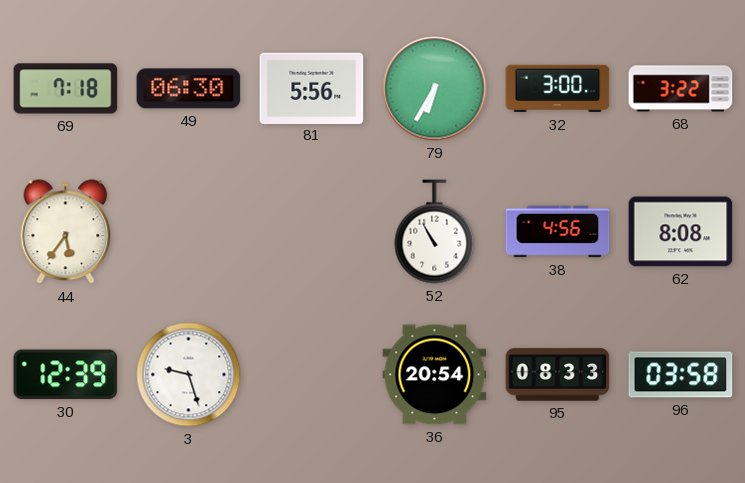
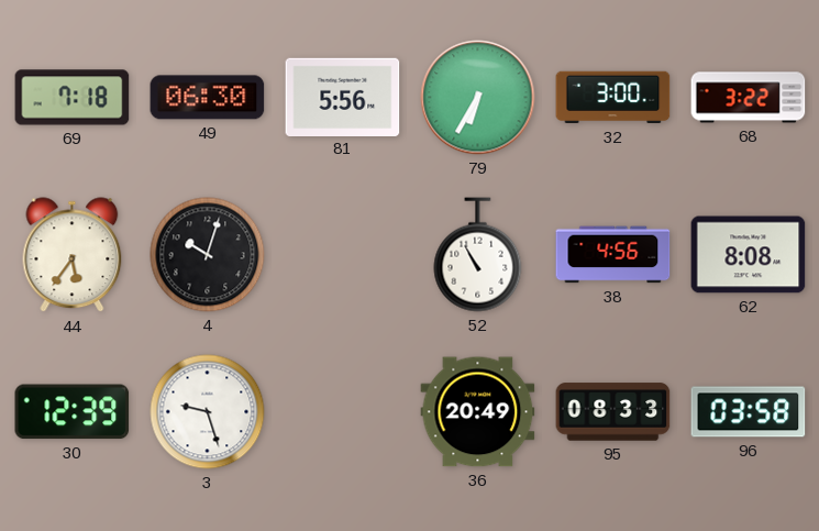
4: none -> 10:03 (208, 255)
36: 20:54 -> 20:49 (478, 412)
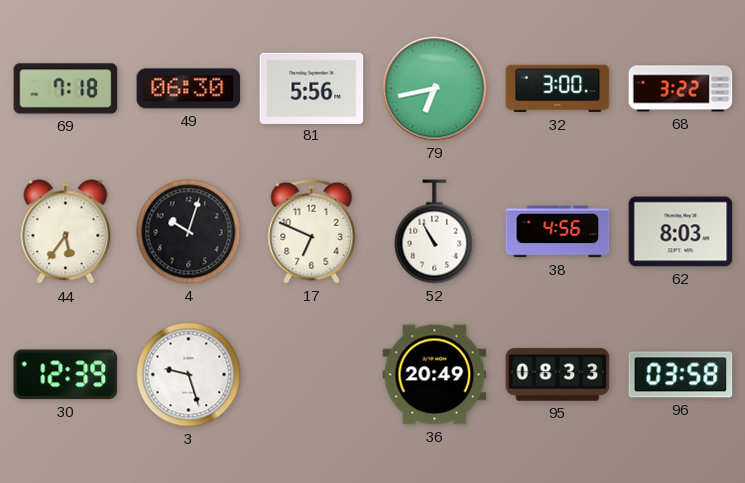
79: 6:35 -> 6:43 (435, 89)
17: none -> 6:49 (312, 231)
62: 8:08 -> 8:03 (681, 232)
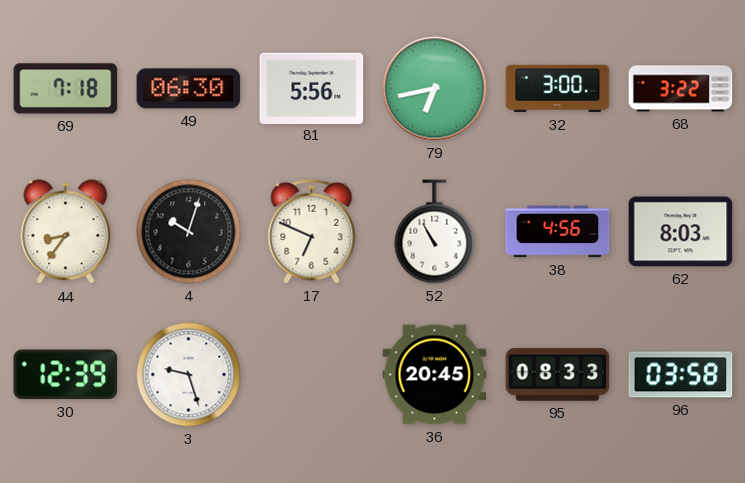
44: 5:36 -> 8:36 (66, 232)
36: 20:49 -> 20:45 (435, 375)
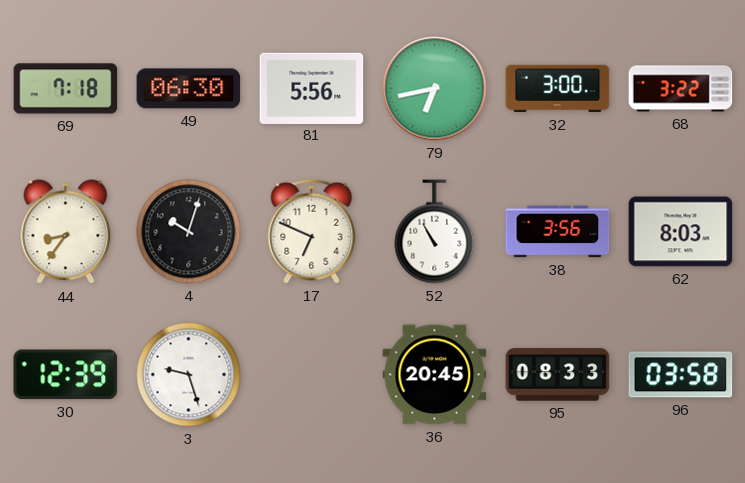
38: 4:56 -> 3:56 (558, 232)
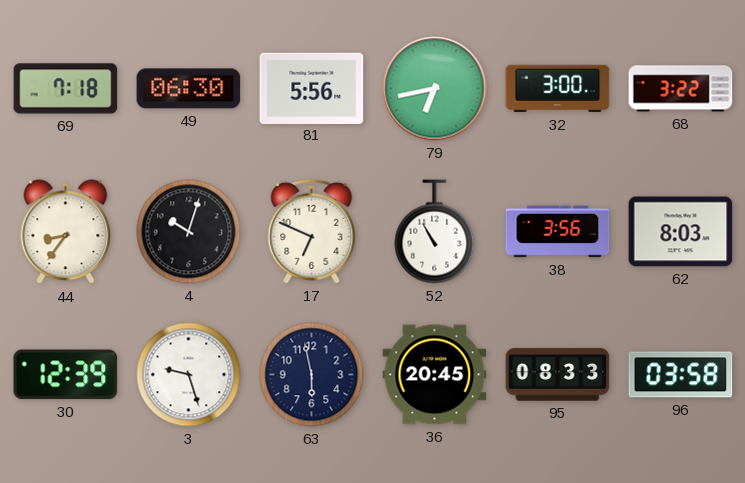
63: none -> 5:58 (312, 375)
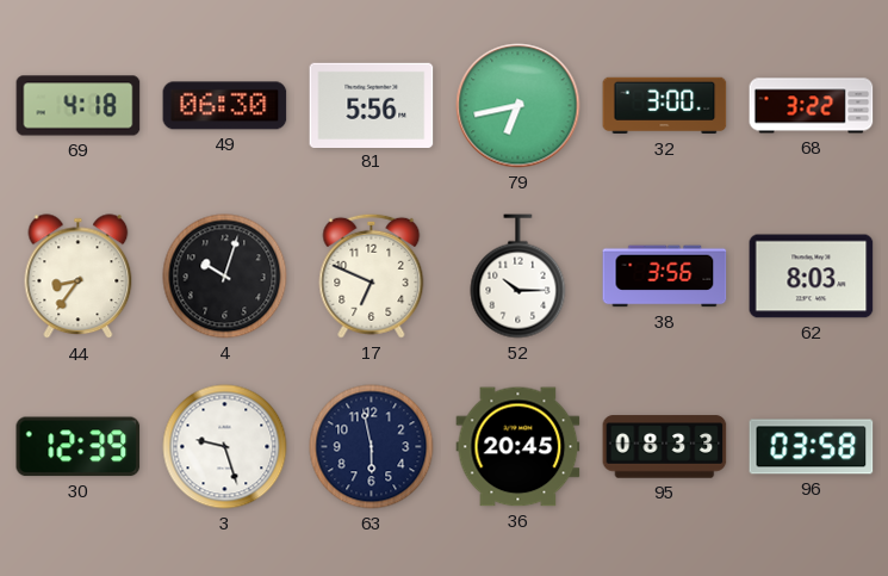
69: 7:18 -> 4:18 (79, 106)
52: 10:55 -> 10:15 (518, 277)
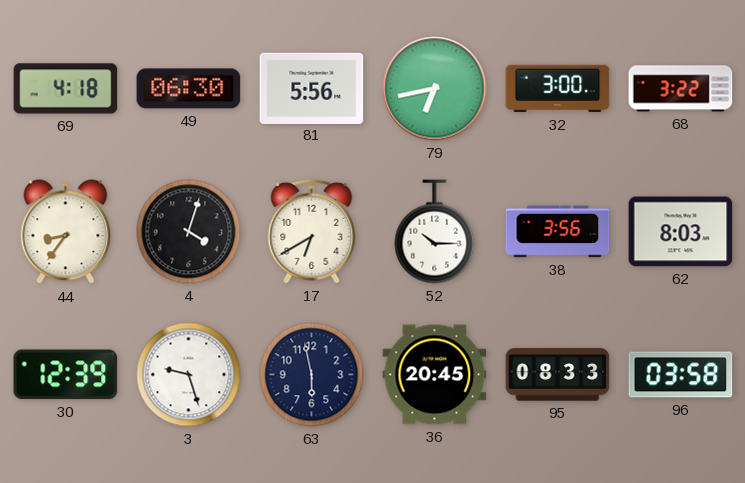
4: 10:03 -> 4:03 (189, 232)
17: 6:49 -> 6:40 (312, 231)
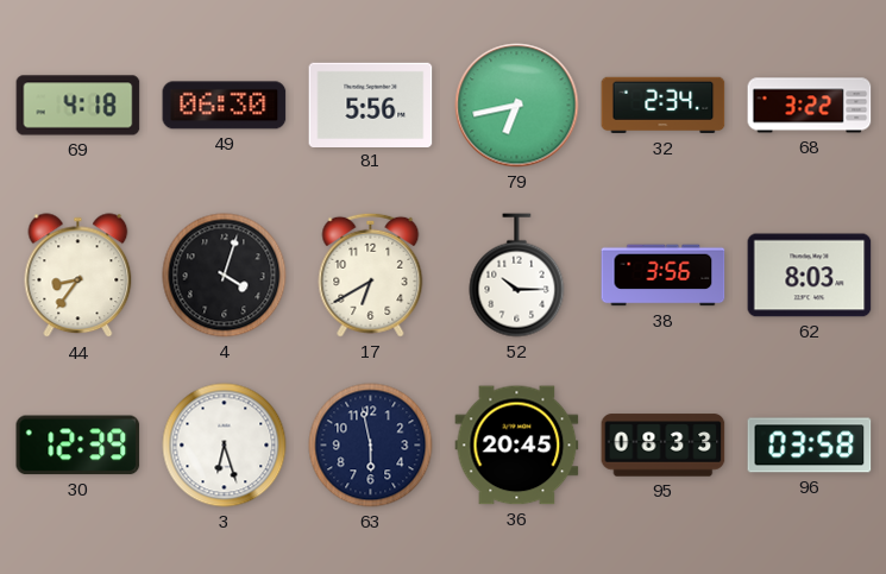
32: 3:00 -> 2:34 (664, 106)
3: 9:27 -> 6:27 (225, 446)
